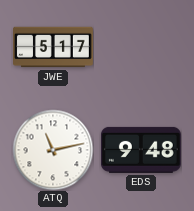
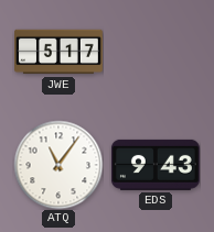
ATQ: 11:13 -> 11:06 (58, 165)
EDS: 9:48 -> 9:43 (156, 165)
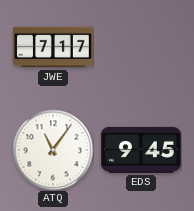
JWE: 5:17 -> 7:17 (54, 47)
EDS: 9:43 -> 9:45 (141, 150)
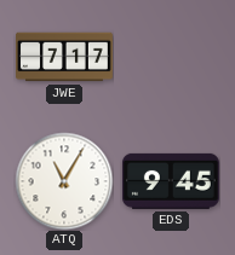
ATQ: 11:06 -> 11:05 (64, 181)
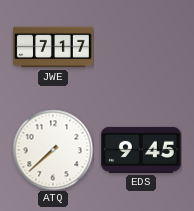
ATQ: 11:05 -> 7:38 (53, 150)
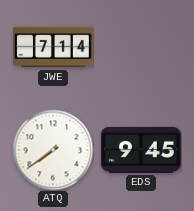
JWE: 7:17 -> 7:14 (54, 47)
ATQ: 7:38 -> 7:39 (53, 150)
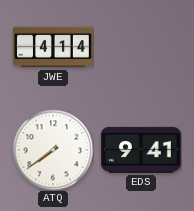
JWE: 7:14 -> 4:14 (54, 47)
EDS: 9:45 -> 9:41 (141, 150)
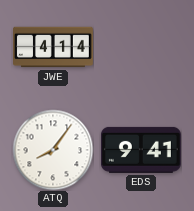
ATQ: 7:39 -> 8:06 (53, 150)
